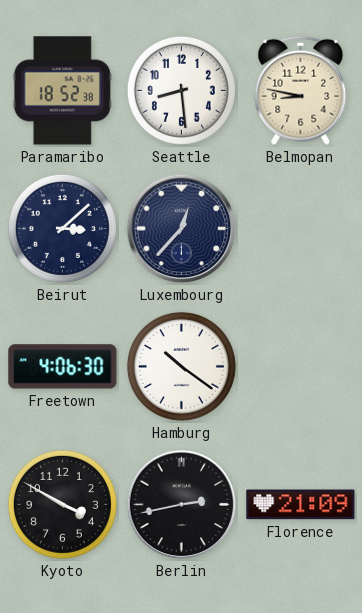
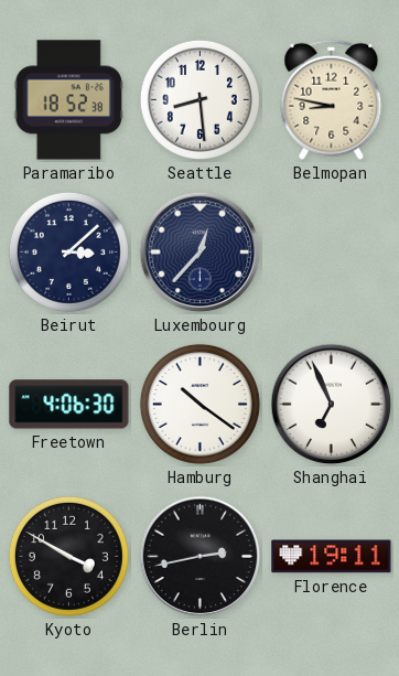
Shanghai: none -> 6:56 (332, 405)
Florence: 21:09 -> 19:11 (332, 557)
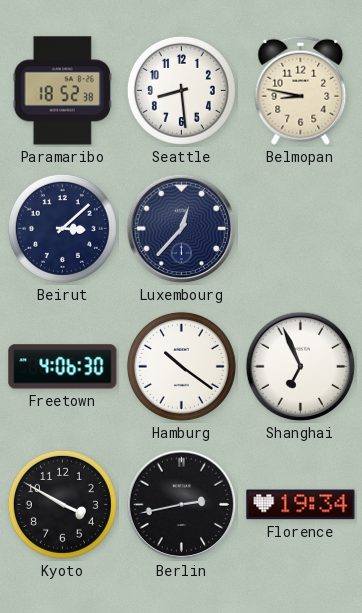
Florence: 19:11 -> 19:34 (301, 505)
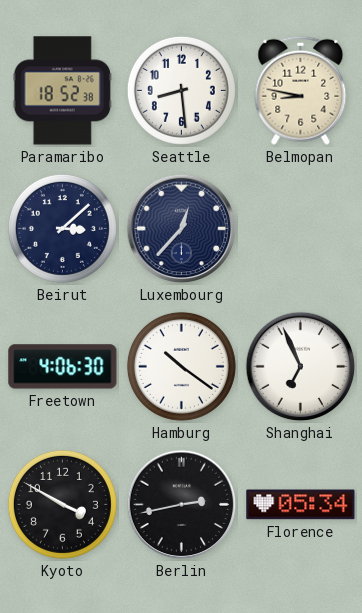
Florence: 19:34 -> 05:34 (301, 505)
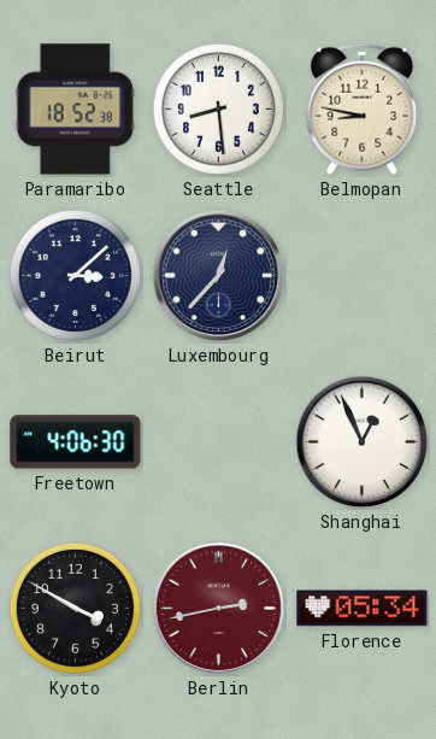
Hamburg: 10:21 -> none (181, 366)
Shanghai: 6:56 -> 12:56 (363, 442)
Berlin dial: black -> burgundy (219, 609)
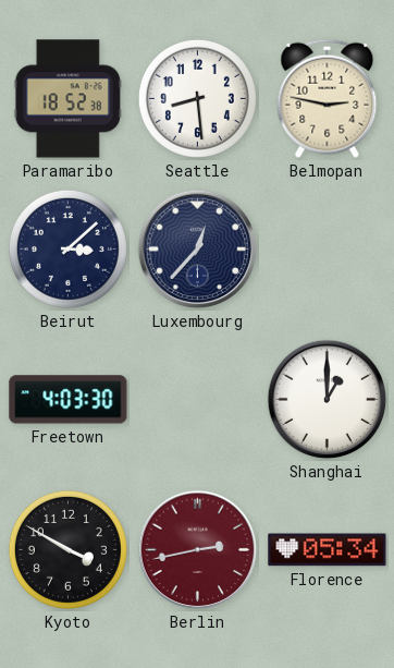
Belmopan: 8:47 -> 2:47 (328, 98)
Freetown: 4:06 -> 4:03 (69, 400)
Shanghai: 12:56 -> 1:00 (328, 400)
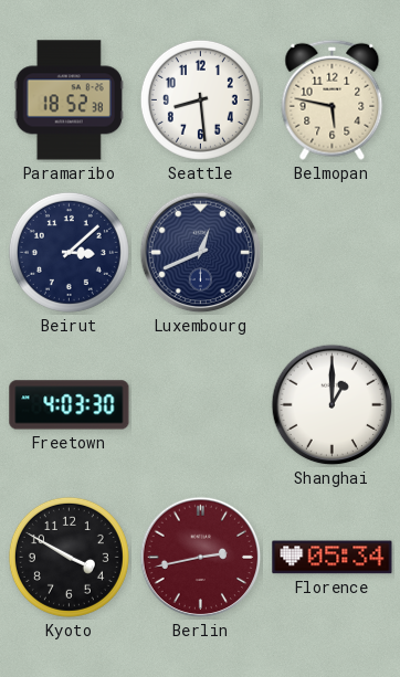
Belmopan: 2:47 -> 5:47 (333, 99)
Luxembourg: 12:37 -> 12:41 (201, 253)
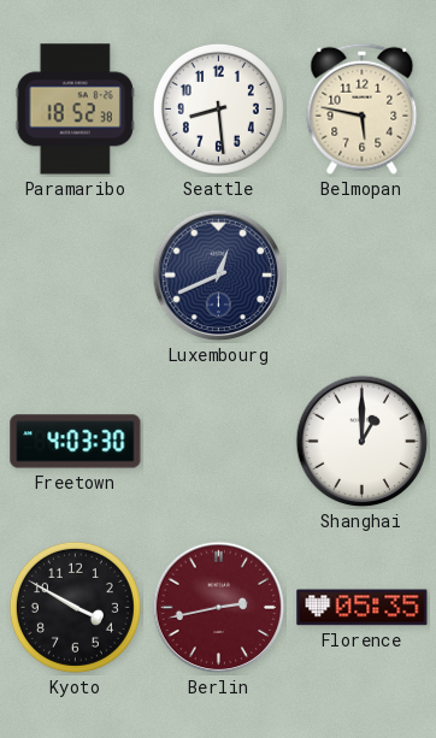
Beirut: 3:08 -> none (69, 252)
Florence: 05:34 -> 05:35 (363, 608)
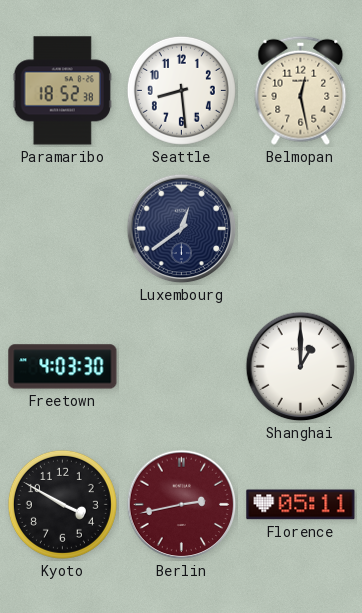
Belmopan: 5:47 -> 12:28 (301, 90)
Luxembourg: 12:41 -> 12:39 (182, 229)
Florence: 05:35 -> 05:11 (301, 505)
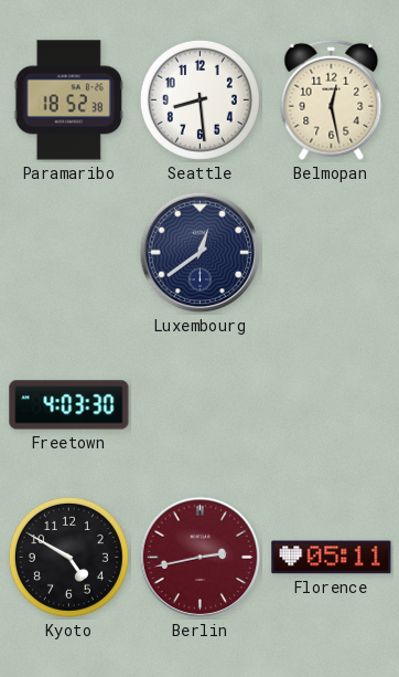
Shanghai: 1:00 -> none (301, 367)
Kyoto: 3:50 -> 4:50 (68, 557)
